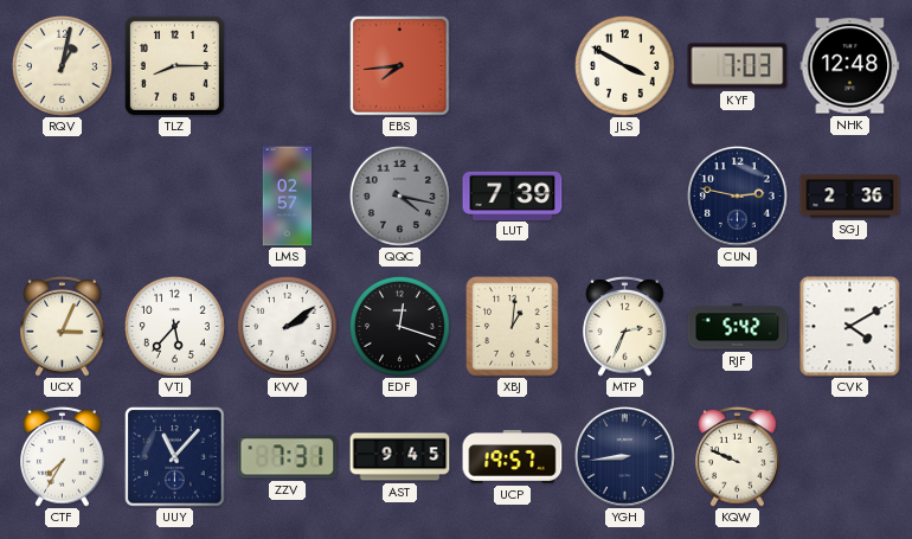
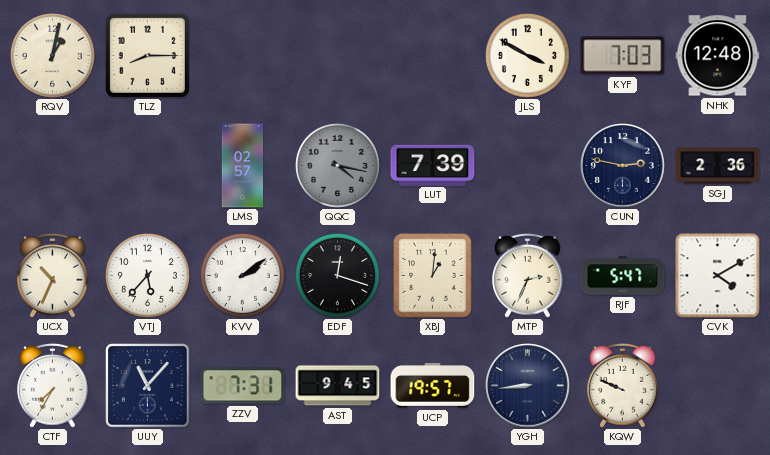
EBS: 7:44 -> none (400, 66)
UCX: 3:04 -> 10:34 (53, 275)
RJF: 5:42 -> 5:47 (623, 276)
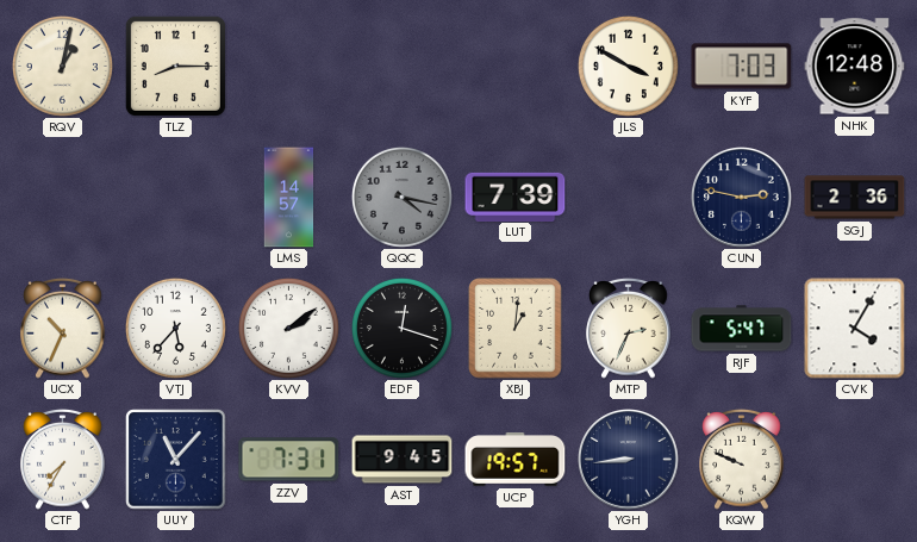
LMS: 02:57 -> 14:57 (289, 198)
CVK: 4:10 -> 4:05 (855, 329)
